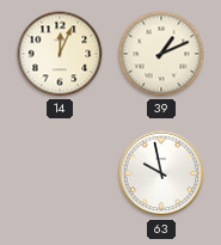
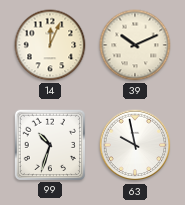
39: 1:11 -> 10:11 (135, 45)
99: none -> 10:33 (49, 144)
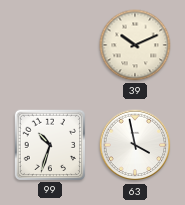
14: 12:04 -> none (50, 45)
63: 9:58 -> 3:58 (135, 145)
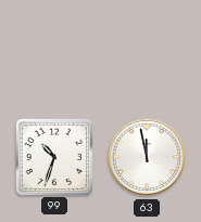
39: 10:11 -> none (135, 45)
63: 3:58 -> 11:58 (147, 157)
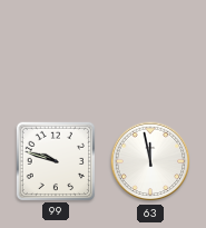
99: 10:33 -> 9:48 (55, 160)
